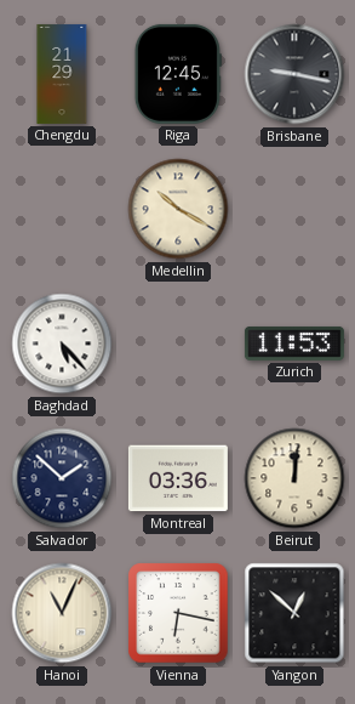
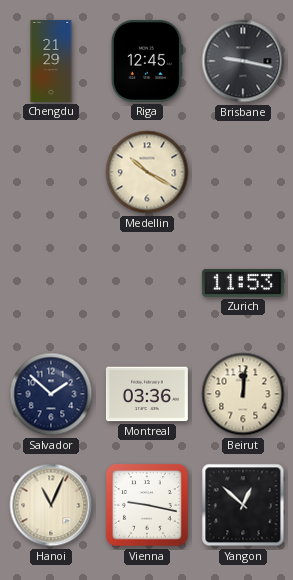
Baghdad: 5:23 -> none (62, 344)
Vienna: 6:17 -> 9:17 (147, 505)
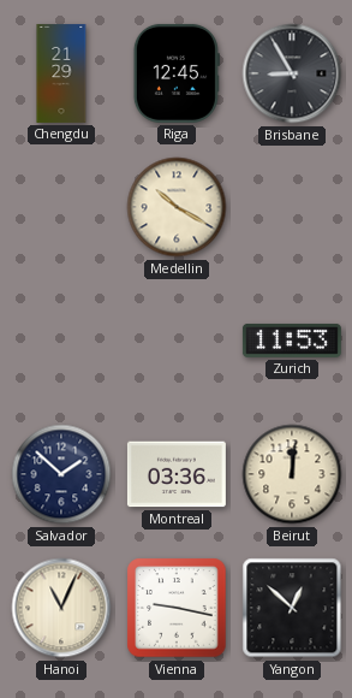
Brisbane: 9:17 -> 8:55 (292, 73)
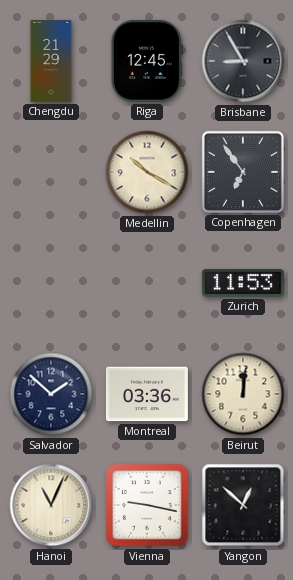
Copenhagen: none -> 6:54 (243, 172)
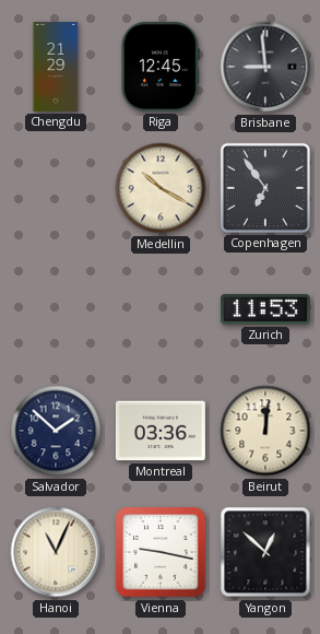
Brisbane: 8:55 -> 8:59 (265, 67)
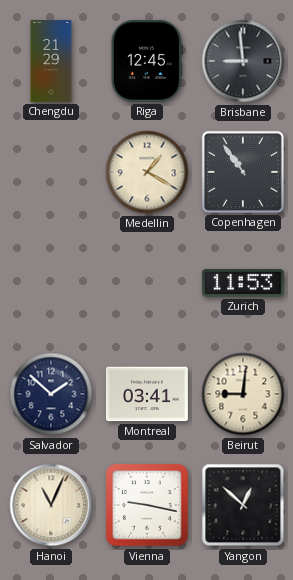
Medellin: 10:20 -> 1:20 (147, 172)
Copenhagen: 6:54 -> 10:54 (243, 172)
Montreal: 03:36 -> 03:41 (147, 394)
Beirut: 12:01 -> 9:01 (243, 394)
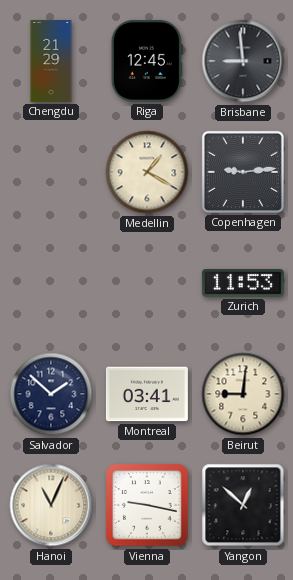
Copenhagen: 10:54 -> 9:14 (243, 172)
